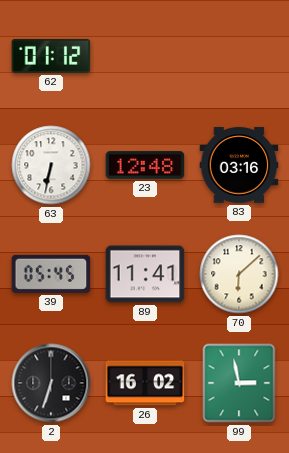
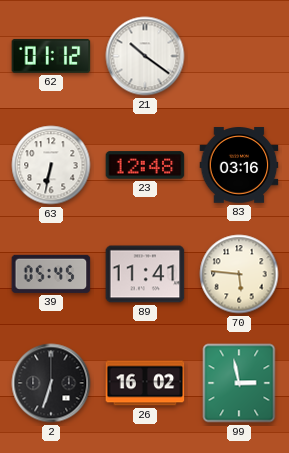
21: none -> 10:21 (145, 56)
70: 6:08 -> 5:46 (239, 274)
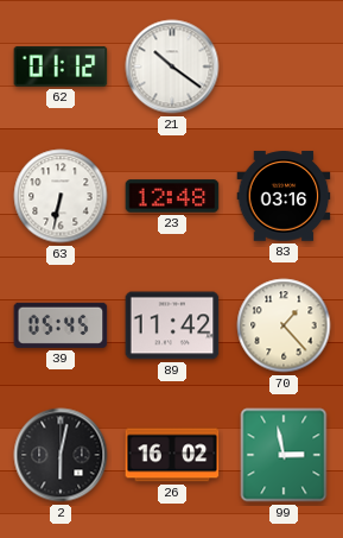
89: 11:41 -> 11:42 (172, 325)
70: 5:46 -> 1:23 (284, 325)
2: 6:33 -> 6:02 (61, 455)
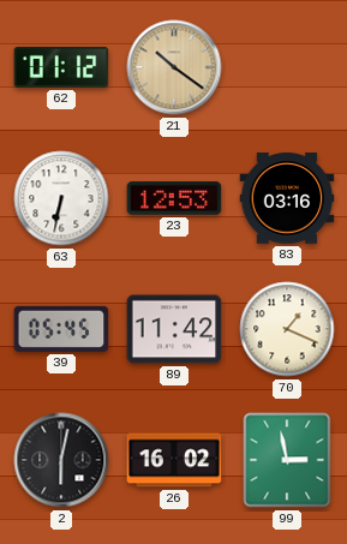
21 dial: white -> champagne (174, 67)
23: 12:48 -> 12:53 (174, 198)
70: 1:23 -> 1:19 (287, 329)
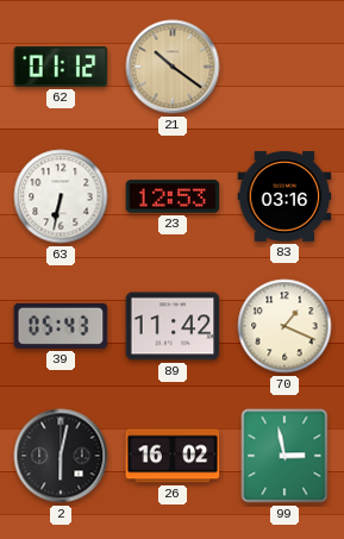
39: 05:45 -> 05:43 (61, 326)
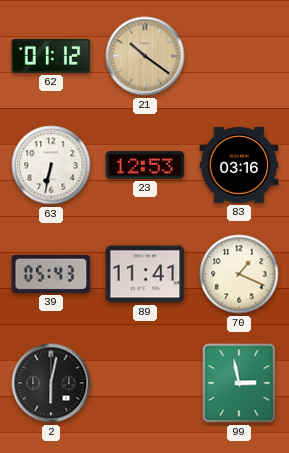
89: 11:42 -> 11:41 (145, 274)
26: 16:02 -> none (173, 456)
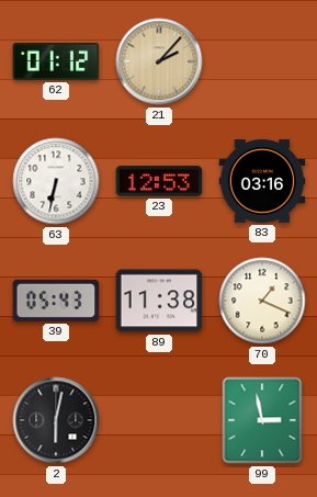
21: 10:21 -> 2:07 (159, 61)
89: 11:41 -> 11:38 (159, 301)
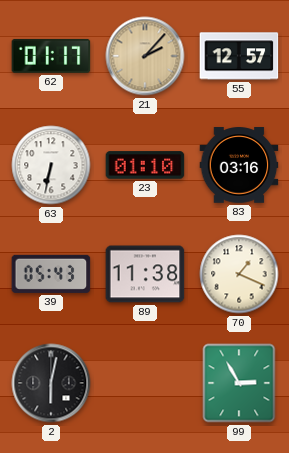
62: 01:12 -> 01:17 (51, 56)
55: none -> 12:57 (239, 56)
23: 12:53 -> 01:10 (145, 165)
99: 2:58 -> 2:55 (239, 383)
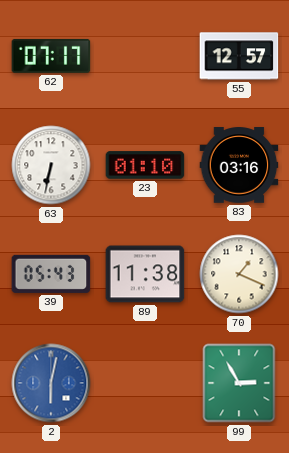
62: 01:17 -> 07:17 (51, 56)
21: 2:07 -> none (145, 56)
2 dial: black -> blue (51, 383)
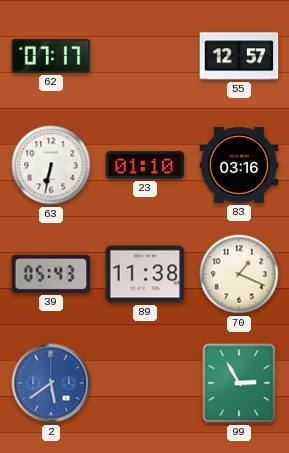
2: 6:02 -> 5:39 (51, 383)
